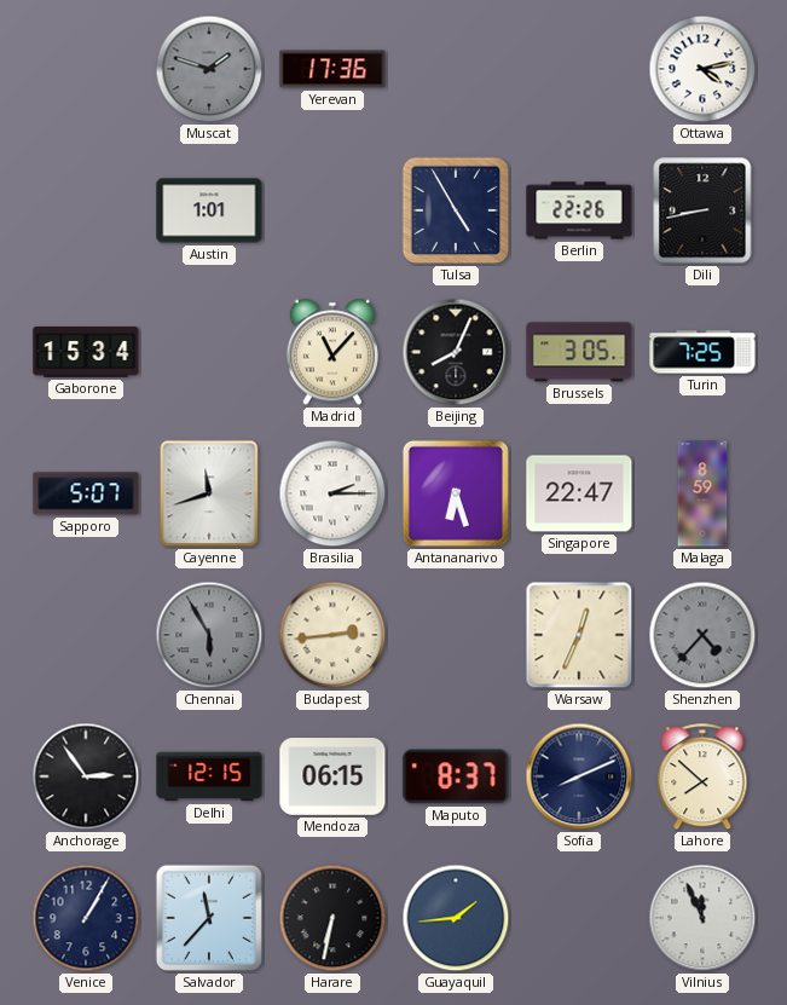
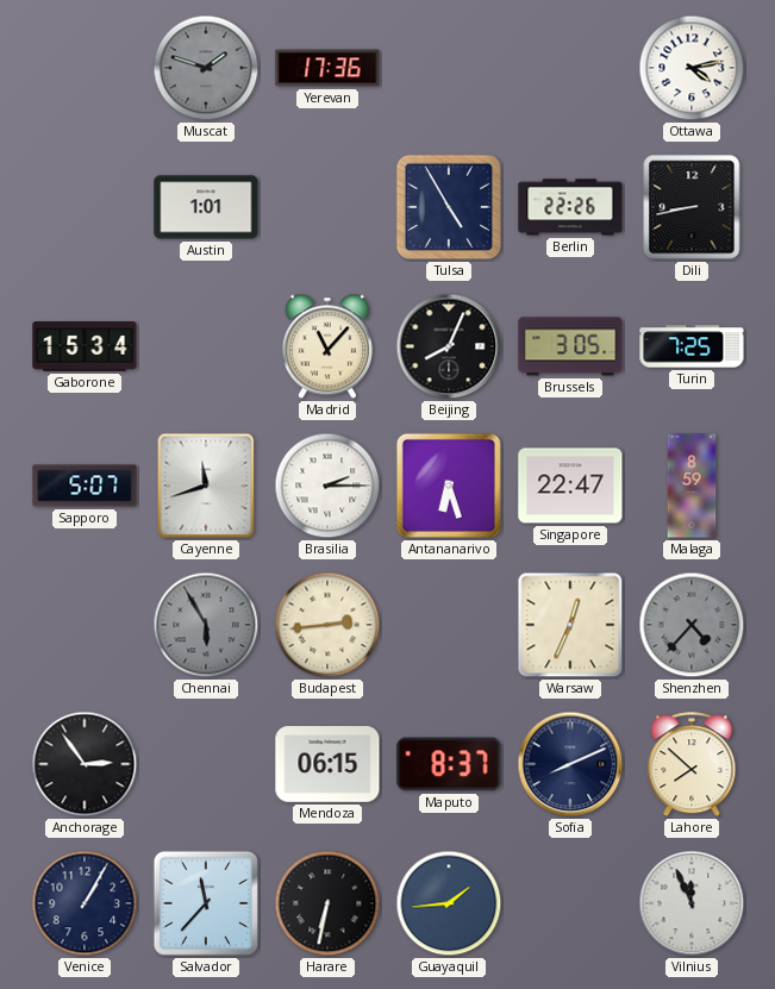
Delhi: 12:15 -> none (209, 776)
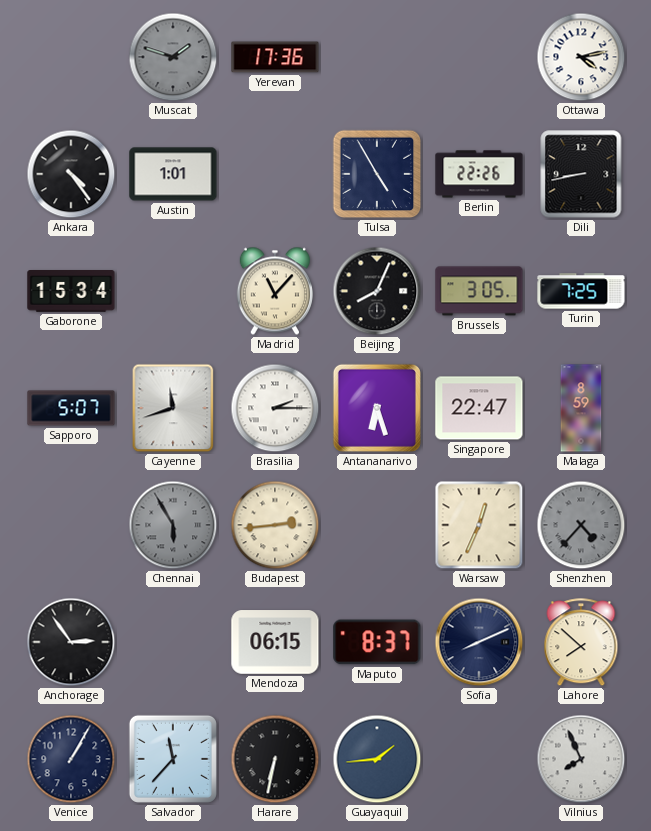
Ankara: none -> 4:24 (71, 174)
Vilnius: 11:56 -> 7:56 (581, 759)
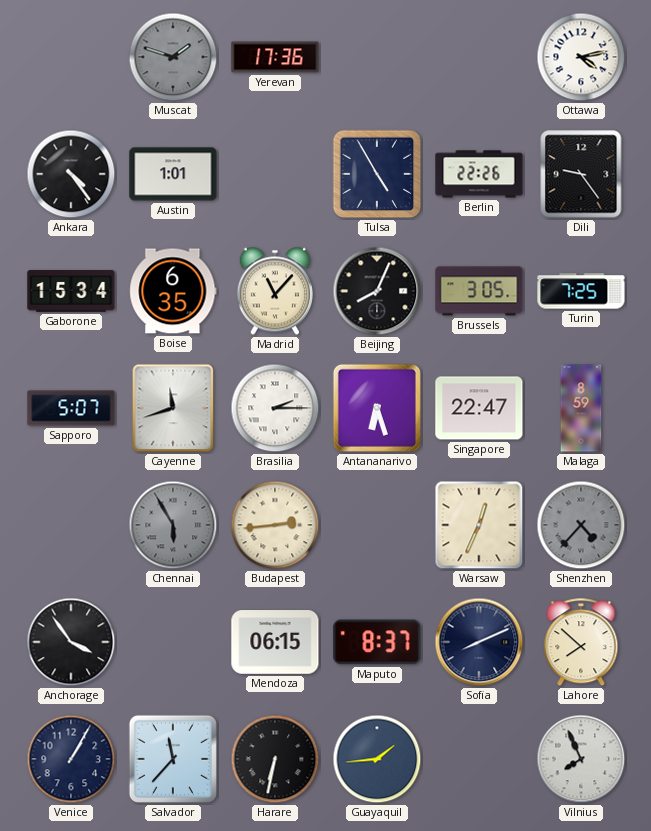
Dili: 8:43 -> 9:24 (581, 174)
Boise: none -> 6:35 (173, 291)
Anchorage: 2:54 -> 3:54 (71, 642)
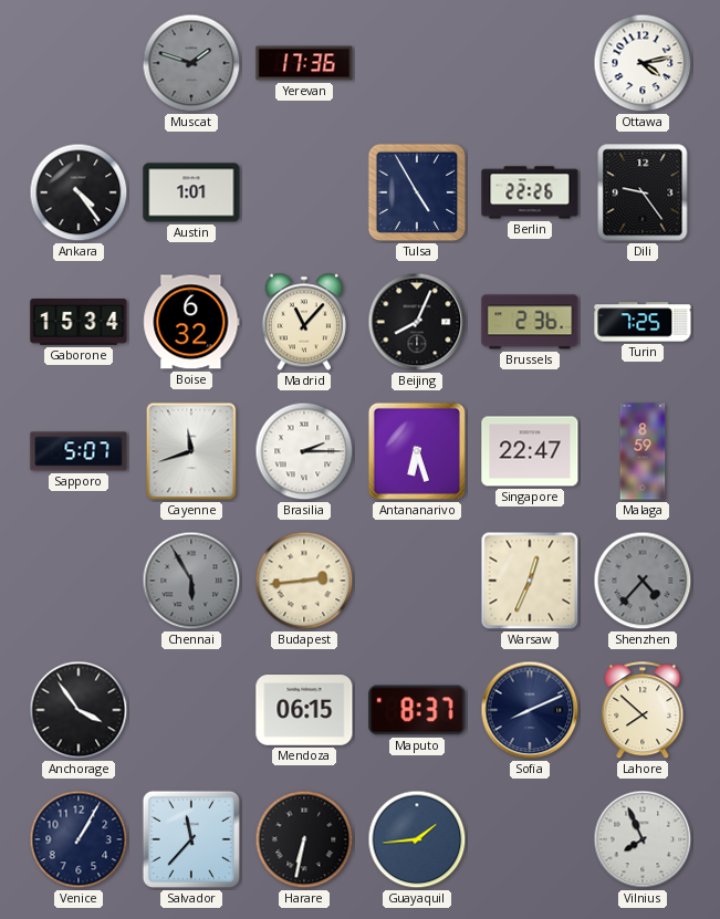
Boise: 6:35 -> 6:32 (191, 322)
Brussels: 3:05 -> 2:36 (530, 322)
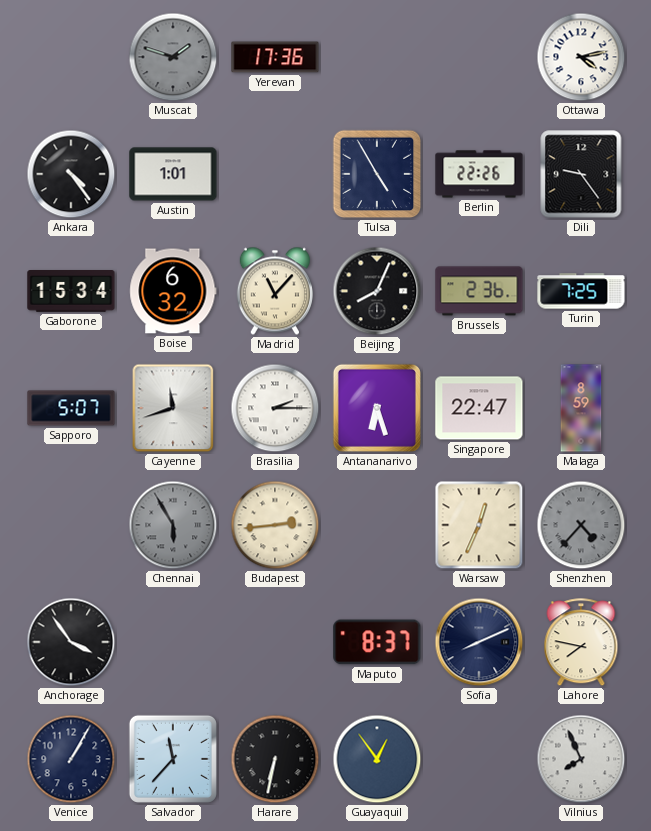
Mendoza: 06:15 -> none (304, 710)
Lahore: 7:52 -> 7:47 (581, 643)
Guayaquil: 1:44 -> 12:54 (377, 759)
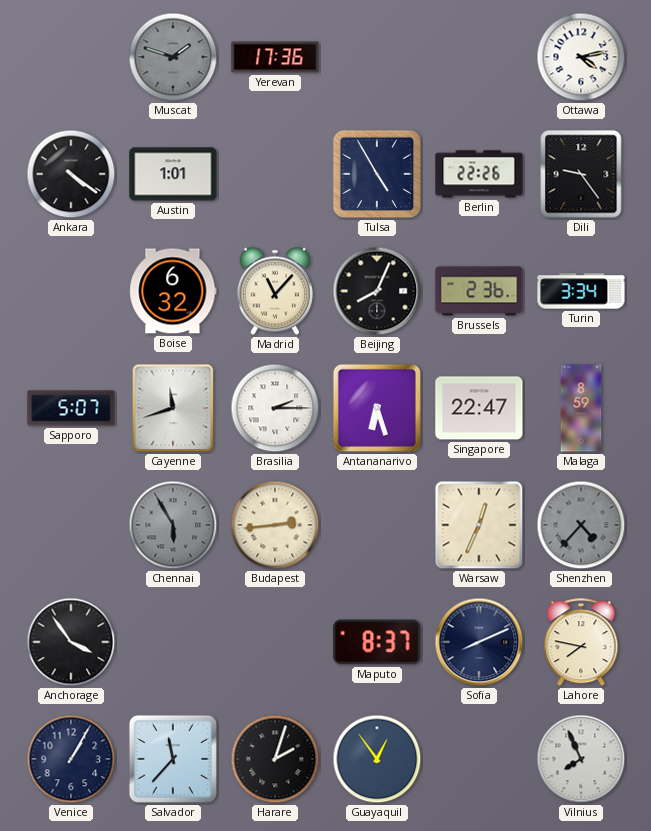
Ankara: 4:24 -> 4:21 (71, 174)
Gaborone: 15:34 -> none (71, 291)
Turin: 7:25 -> 3:34 (581, 291)
Harare: 6:32 -> 2:03 (275, 759)
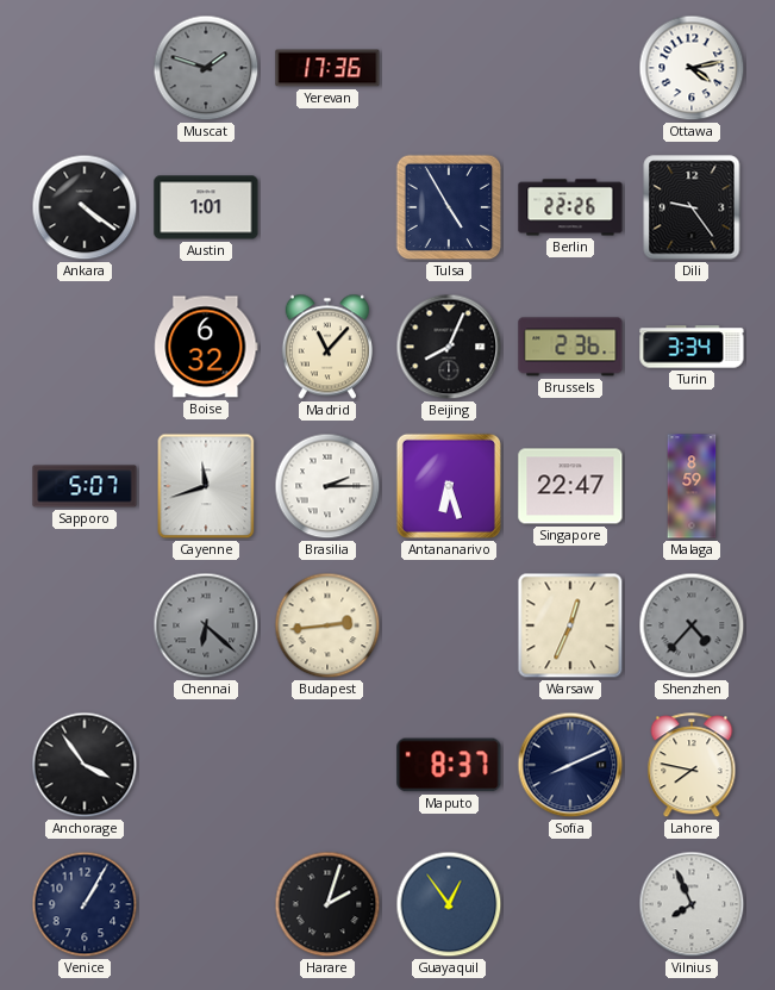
Chennai: 5:55 -> 6:22 (206, 625)
Salvador: 11:37 -> none (173, 759)
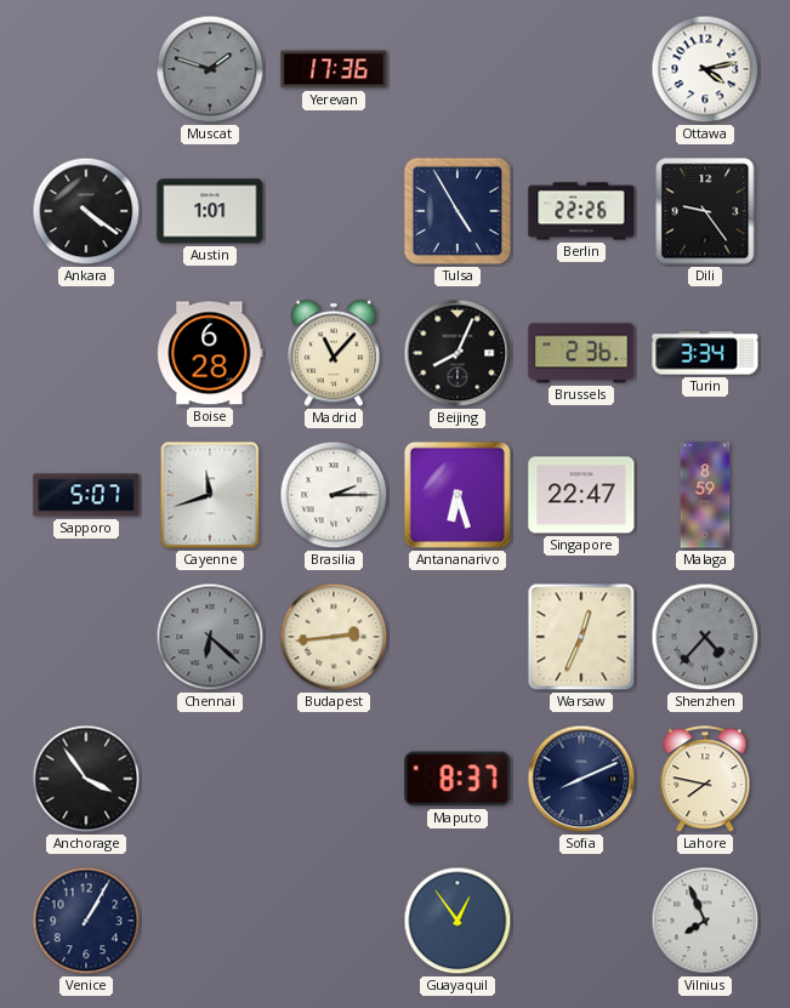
Boise: 6:32 -> 6:28 (210, 353)
Harare: 2:03 -> none (327, 904)
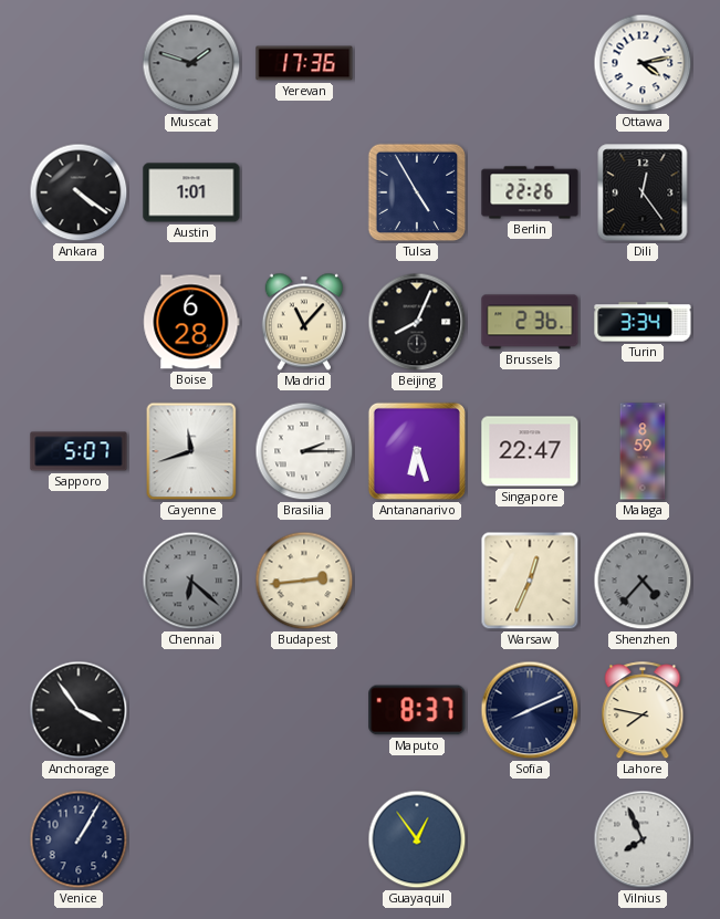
Dili: 9:24 -> 12:24 (643, 192)
